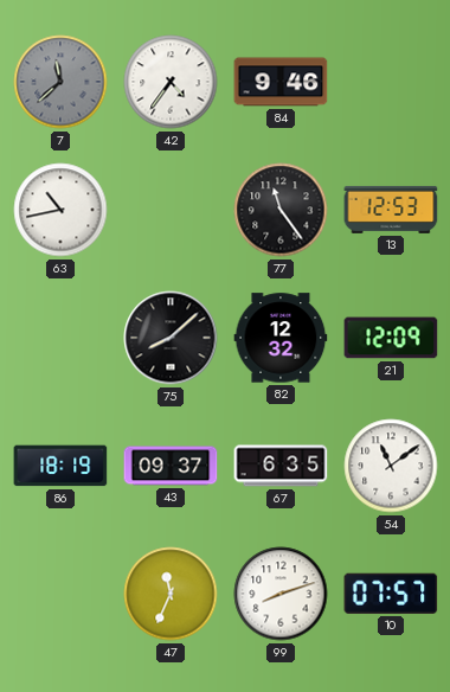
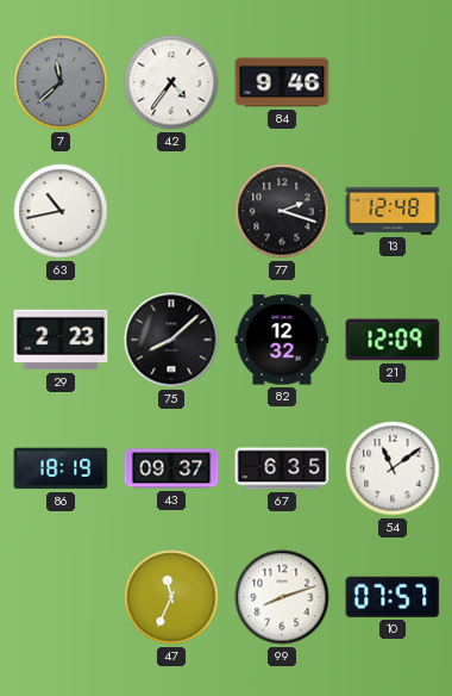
77: 11:24 -> 2:18 (282, 211)
13: 12:53 -> 12:48 (393, 211)
29: none -> 2:23 (61, 340)
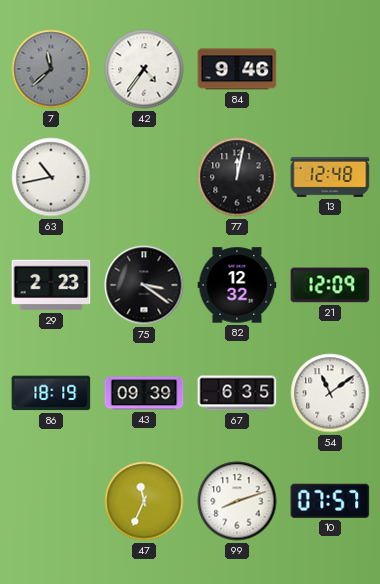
77: 2:18 -> 12:02 (237, 177)
75: 8:08 -> 3:21 (144, 285)
43: 09:37 -> 09:39 (144, 393)
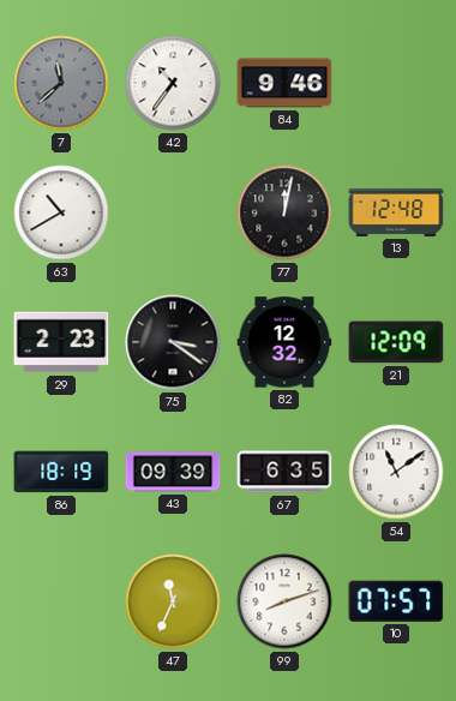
42: 4:36 -> 10:36 (173, 83)
63: 10:43 -> 10:40 (61, 212)
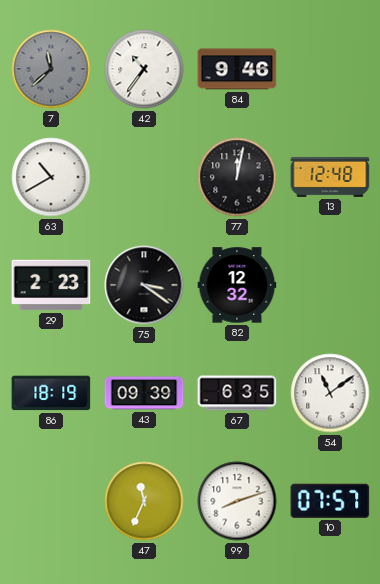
21: 12:09 -> none (396, 342)
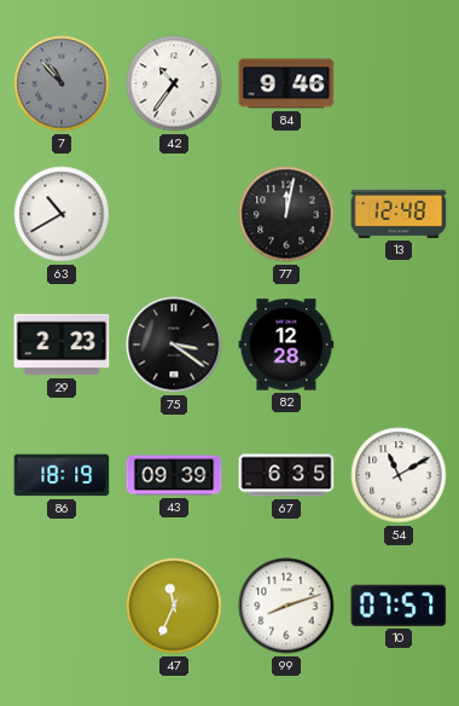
7: 11:38 -> 10:53 (62, 83)
82: 12:32 -> 12:28 (286, 345)
54: 11:09 -> 11:10 (399, 475)
